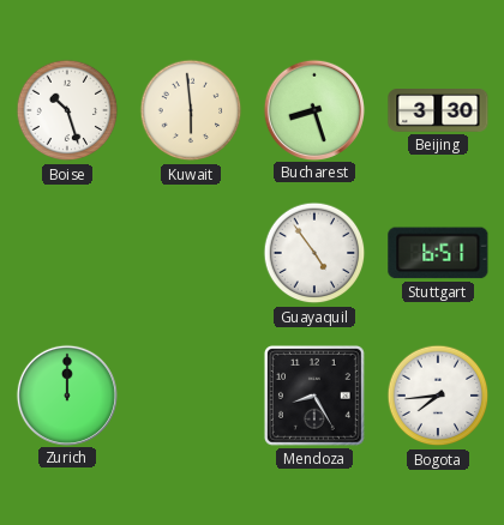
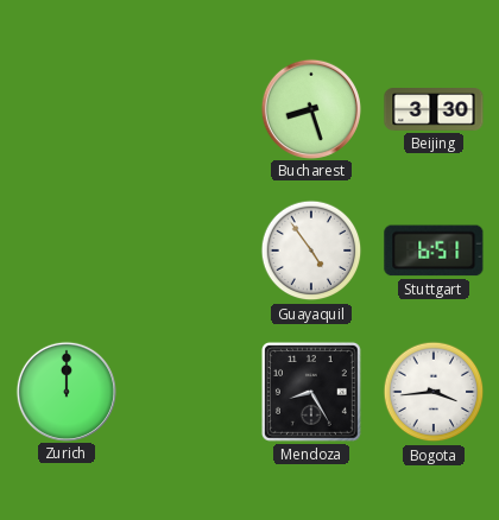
Boise: 10:27 -> none (67, 110)
Kuwait: 5:59 -> none (191, 110)
Bogota: 7:44 -> 3:44 (434, 392)
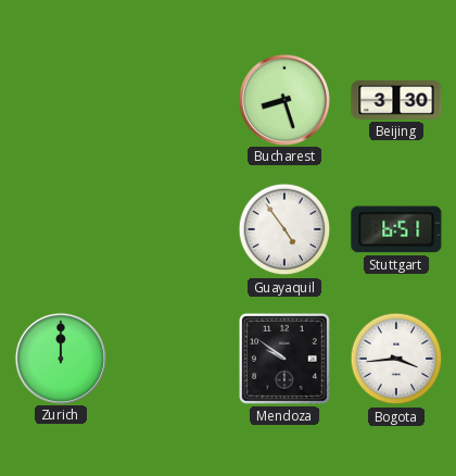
Mendoza: 8:25 -> 9:51 (284, 359)
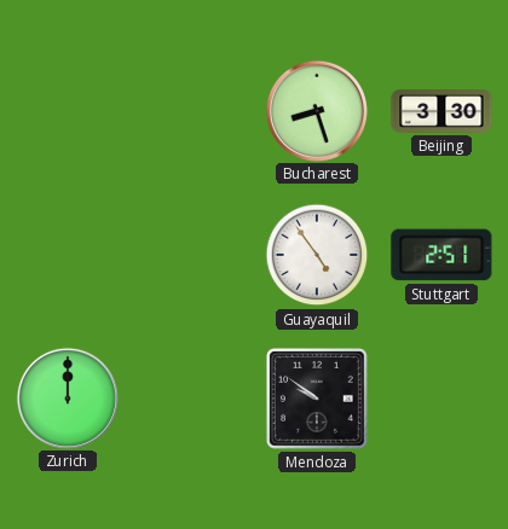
Stuttgart: 6:51 -> 2:51 (441, 255)
Bogota: 3:44 -> none (396, 359)
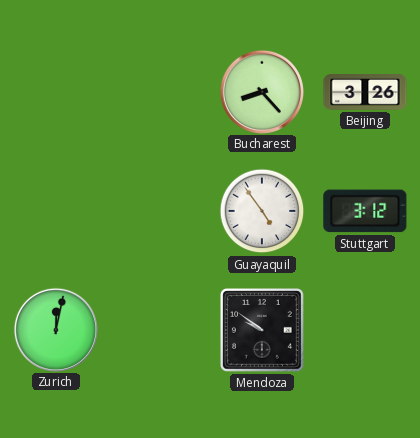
Bucharest: 8:27 -> 8:23 (261, 91)
Beijing: 3:30 -> 3:26 (365, 93)
Stuttgart: 2:51 -> 3:12 (365, 211)
Zurich: 12:00 -> 12:02 (55, 329)
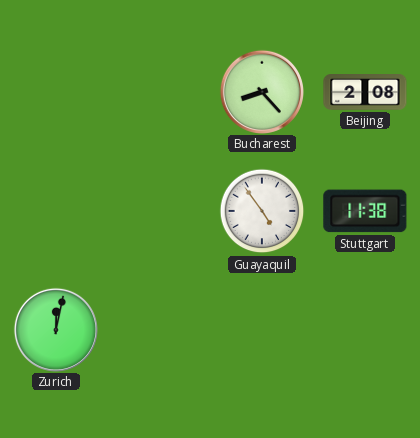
Beijing: 3:26 -> 2:08 (365, 93)
Stuttgart: 3:12 -> 11:38 (365, 211)
Mendoza: 9:51 -> none (262, 330)
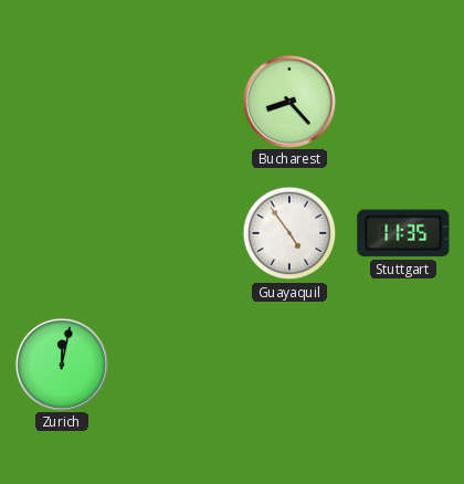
Beijing: 2:08 -> none (365, 93)
Stuttgart: 11:38 -> 11:35 (403, 233)
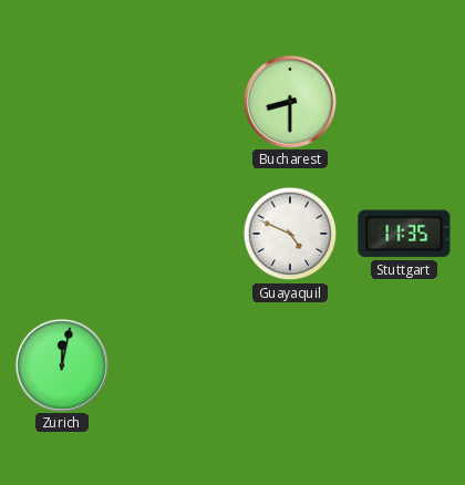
Bucharest: 8:23 -> 8:30 (289, 101)
Guayaquil: 4:54 -> 4:49 (290, 234)
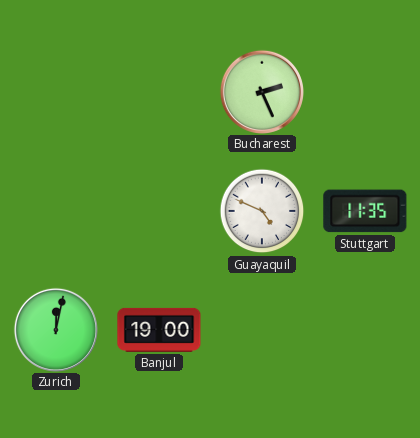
Bucharest: 8:30 -> 2:26 (261, 91)
Banjul: none -> 19:00 (159, 330)
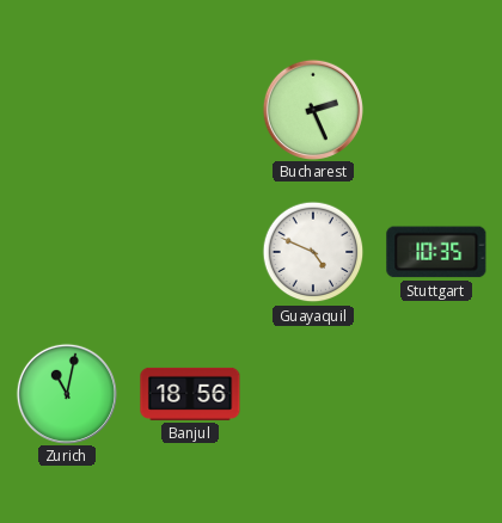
Stuttgart: 11:35 -> 10:35 (436, 252)
Zurich: 12:02 -> 11:02 (66, 393)
Banjul: 19:00 -> 18:56 (190, 394)
